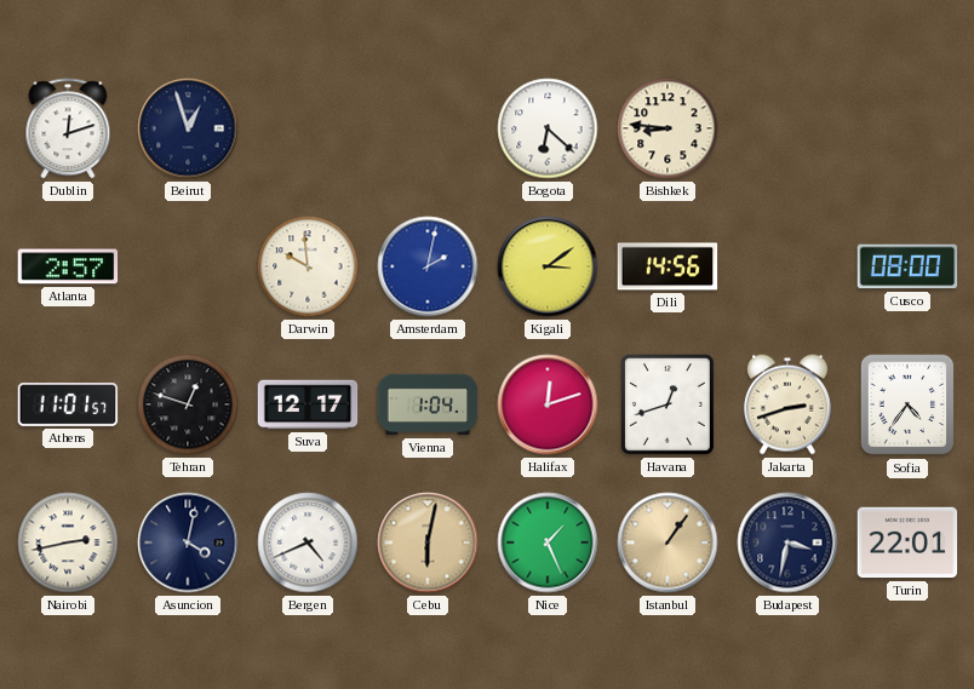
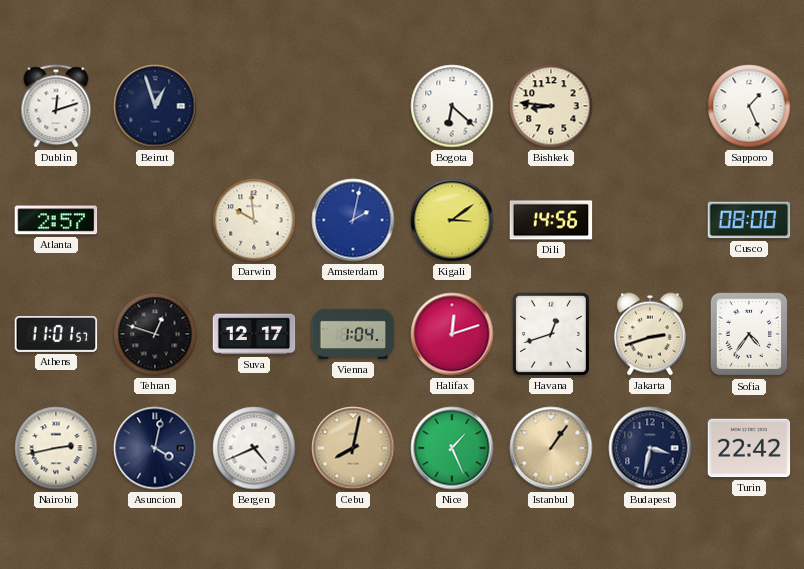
Sapporo: none -> 1:26 (749, 106)
Cebu: 6:02 -> 8:02 (353, 448)
Turin: 22:01 -> 22:42 (749, 448)
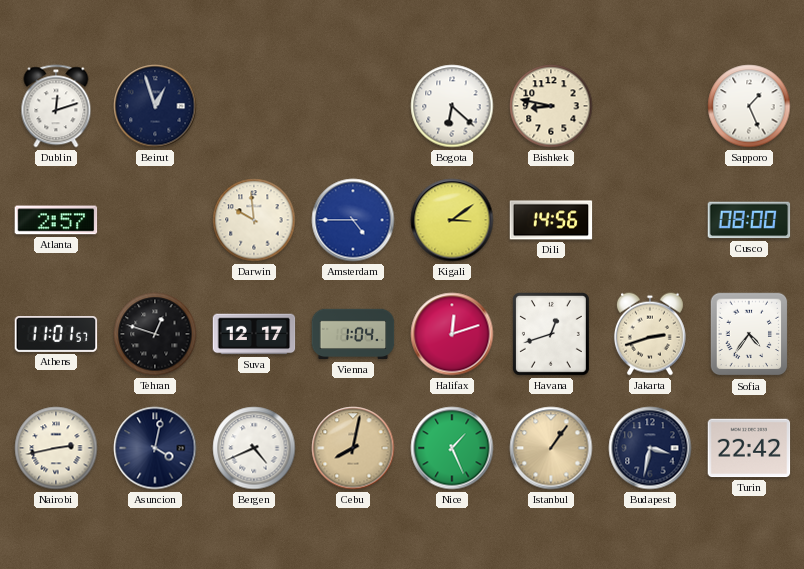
Bishkek: 8:46 -> 8:47 (551, 106)
Amsterdam: 2:02 -> 4:45 (353, 220)
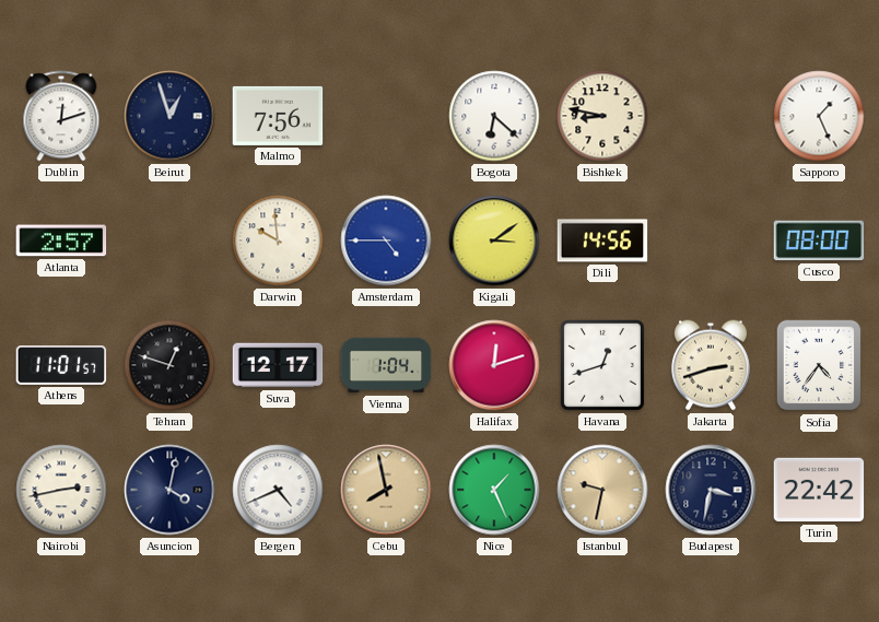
Malmo: none -> 7:56 (278, 116)
Cebu: 8:02 -> 7:58 (386, 490)
Istanbul: 1:06 -> 9:32 (602, 490)
